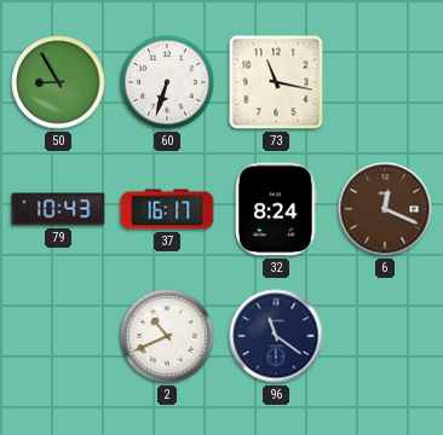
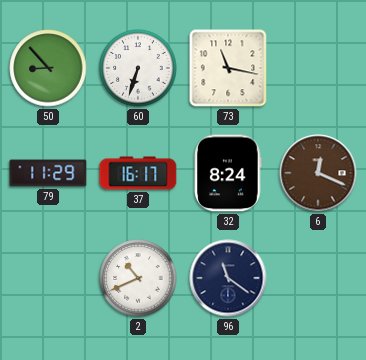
50: 8:55 -> 8:53 (48, 68)
79: 10:43 -> 11:29 (48, 173)
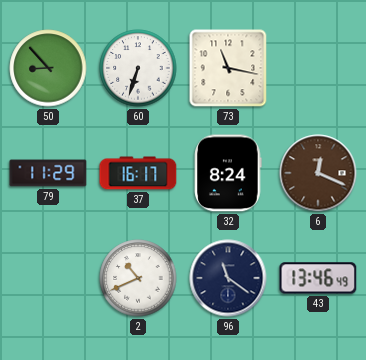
43: none -> 13:46 (318, 278)
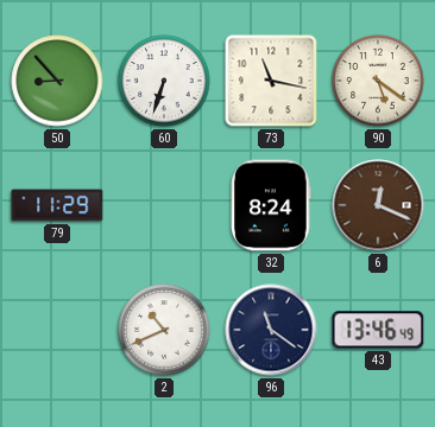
90: none -> 5:21 (378, 81)
37: 16:17 -> none (138, 173)
